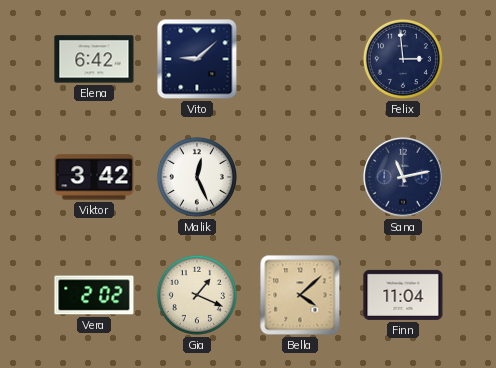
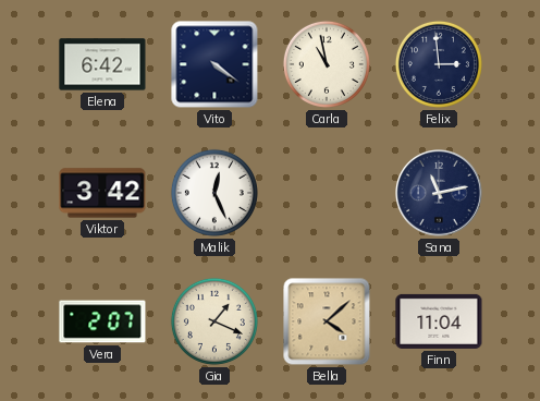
Vito: 9:08 -> 4:21 (214, 64)
Carla: none -> 10:58 (327, 64)
Vera: 2:02 -> 2:07 (102, 321)
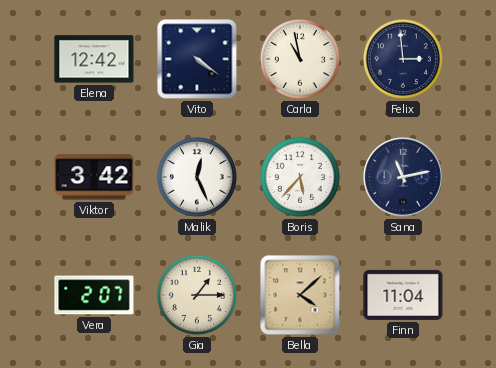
Elena: 6:42 -> 12:42 (94, 59)
Boris: none -> 5:37 (300, 177)
Gia: 1:19 -> 1:15 (197, 295)
